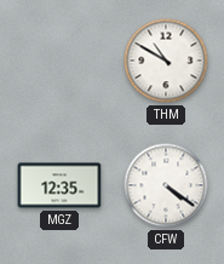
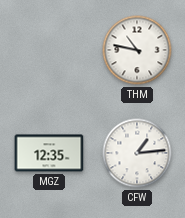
THM: 10:50 -> 10:47 (137, 50)
CFW: 4:21 -> 1:14 (137, 153)
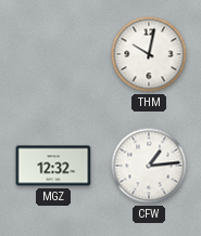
THM: 10:47 -> 10:02 (149, 54)
MGZ: 12:35 -> 12:32 (53, 166)
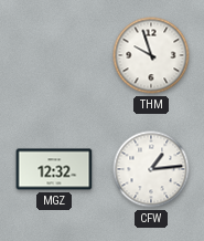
THM: 10:02 -> 9:57 (151, 55)
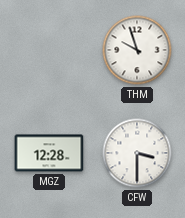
MGZ: 12:32 -> 12:28 (49, 153)
CFW: 1:14 -> 3:30 (137, 153)
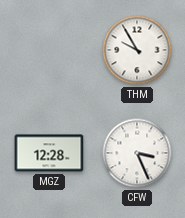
THM: 9:57 -> 9:55 (137, 50)
CFW: 3:30 -> 3:26 (137, 153)
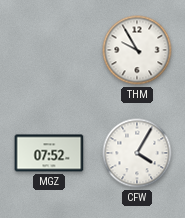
MGZ: 12:28 -> 07:52 (49, 153)
CFW: 3:26 -> 4:05 (137, 153)
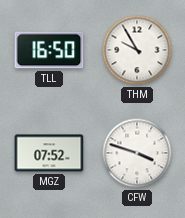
TLL: none -> 16:50 (49, 50)
CFW: 4:05 -> 3:48 (137, 153)
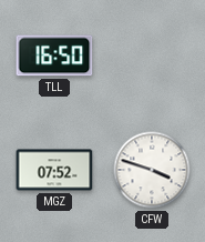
THM: 9:55 -> none (137, 50)
